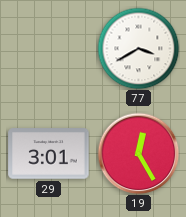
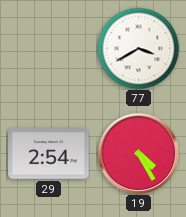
29: 3:01 -> 2:54 (49, 154)
19: 12:25 -> 4:25 (138, 153)
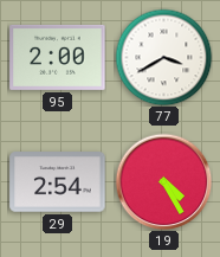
95: none -> 2:00 (58, 57)
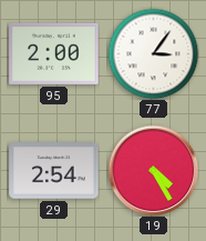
77: 3:40 -> 3:06 (153, 53)
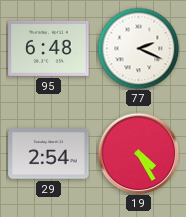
95: 2:00 -> 6:48 (49, 48)
77: 3:06 -> 2:19 (138, 48)
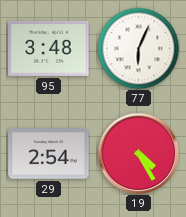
95: 6:48 -> 3:48 (49, 48)
77: 2:19 -> 6:04 (138, 48)
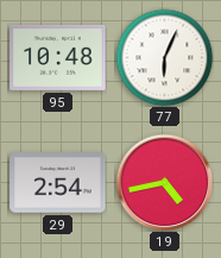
95: 3:48 -> 10:48 (58, 57)
19: 4:25 -> 4:43 (164, 182)
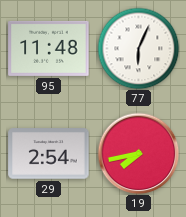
95: 10:48 -> 11:48 (49, 48)
19: 4:43 -> 7:43 (138, 153)
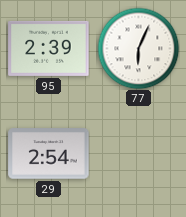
95: 11:48 -> 2:39 (49, 48)
19: 7:43 -> none (138, 153)
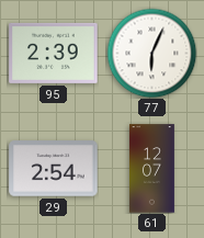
61: none -> 12:07 (151, 169)
